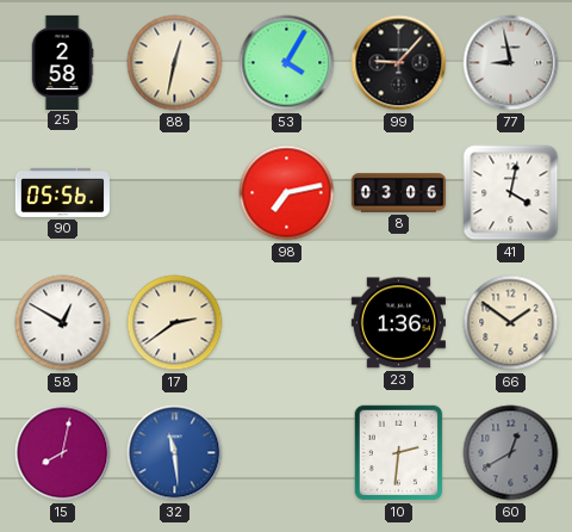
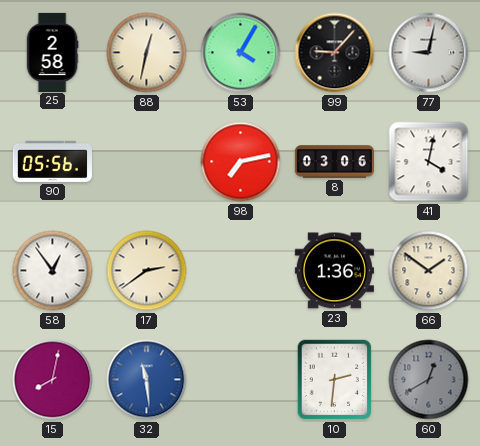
77: 8:58 -> 9:02 (429, 53)
58: 12:50 -> 12:54 (53, 271)
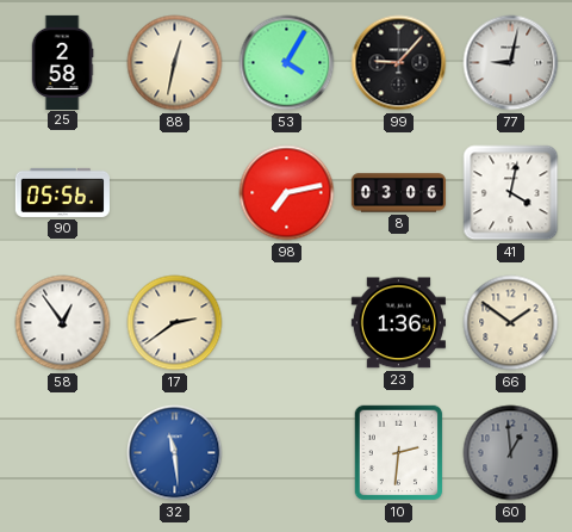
15: 8:02 -> none (53, 380)
60: 12:40 -> 12:59 (511, 453)
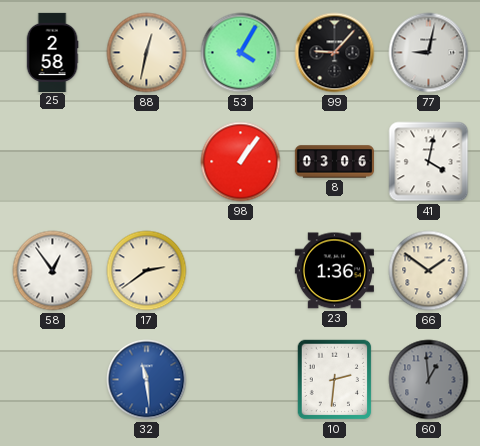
90: 05:56 -> none (62, 192)
98: 7:13 -> 1:06 (241, 162)
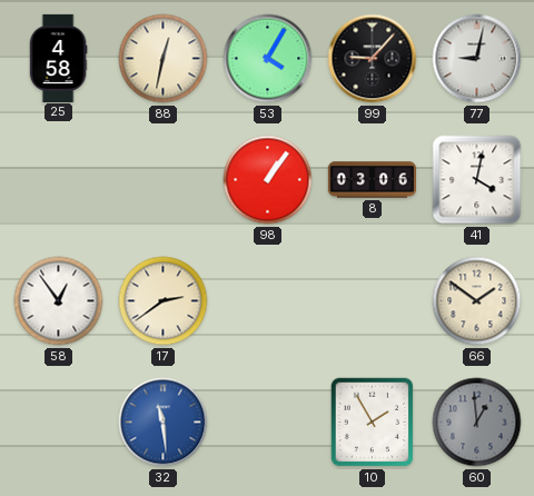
25: 2:58 -> 4:58 (58, 58)
23: 1:36 -> none (334, 271)
10: 2:31 -> 1:55 (373, 423)
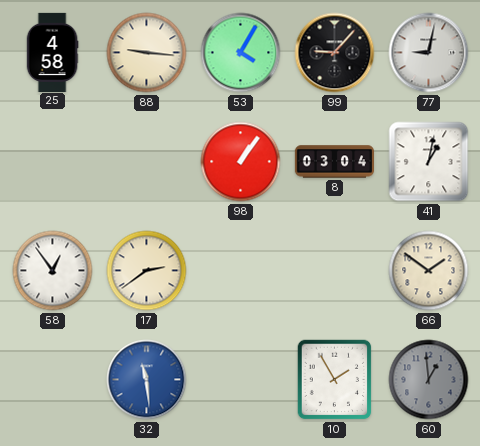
88: 12:32 -> 9:16 (147, 53)
8: 03:06 -> 03:04 (334, 162)
41: 4:02 -> 1:02 (429, 162)
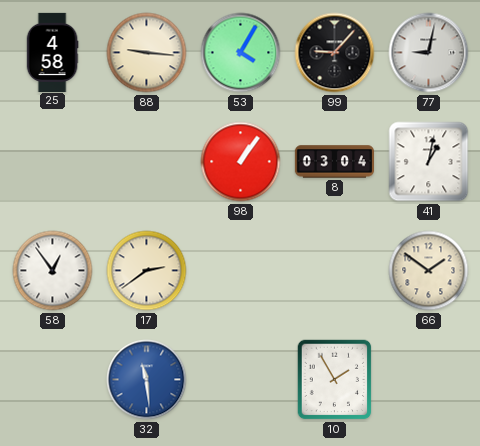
60: 12:59 -> none (429, 380)
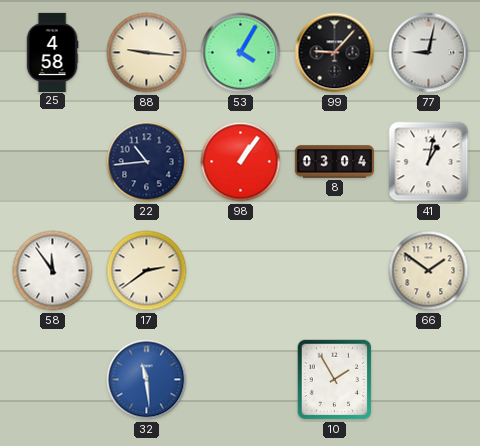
22: none -> 10:44 (147, 162)
58: 12:54 -> 11:54 (53, 271)
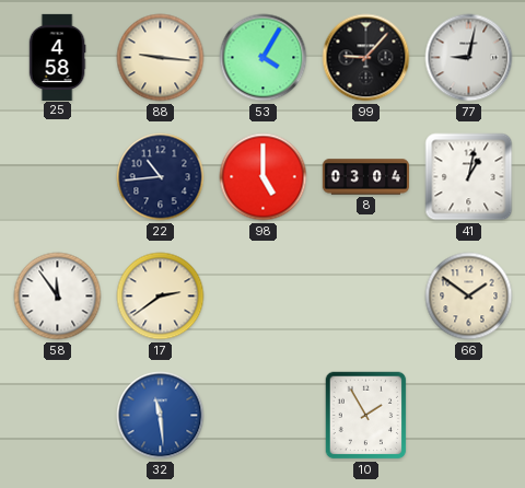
98: 1:06 -> 5:00 (264, 177)
